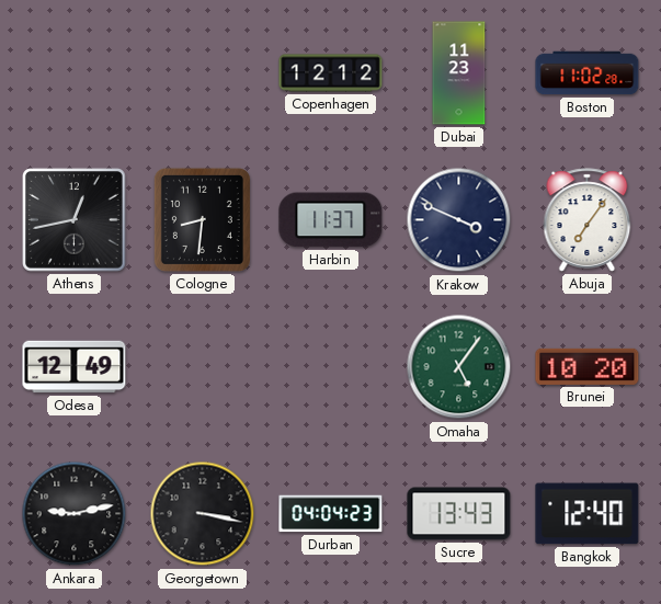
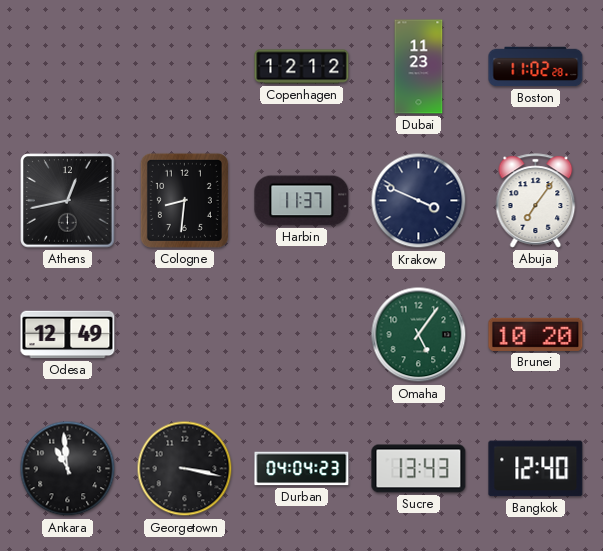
Ankara: 9:13 -> 10:59 (68, 469)
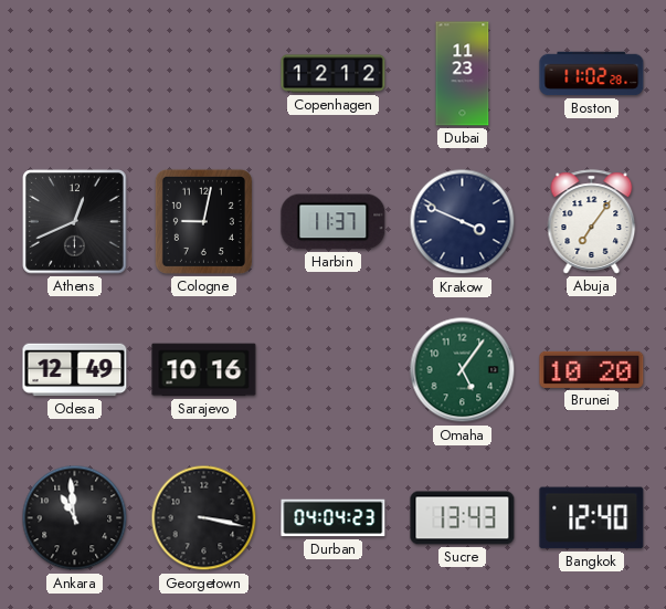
Athens: 12:43 -> 12:41 (75, 222)
Cologne: 8:31 -> 9:02 (203, 221)
Sarajevo: none -> 10:16 (204, 370)
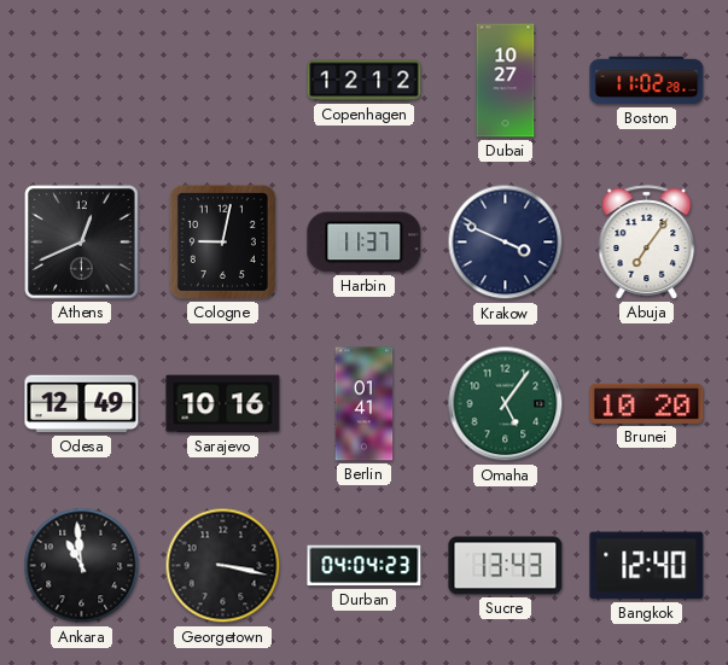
Dubai: 11:23 -> 10:27 (506, 81)
Berlin: none -> 01:41 (365, 404)
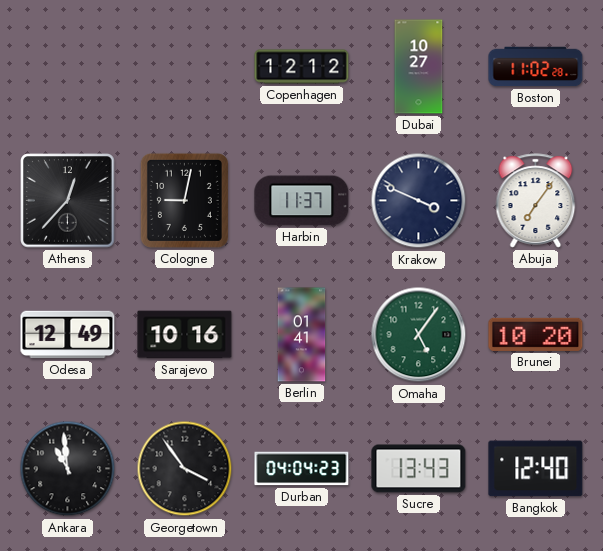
Athens: 12:41 -> 12:37 (68, 201)
Georgetown: 3:17 -> 3:54 (185, 469)
